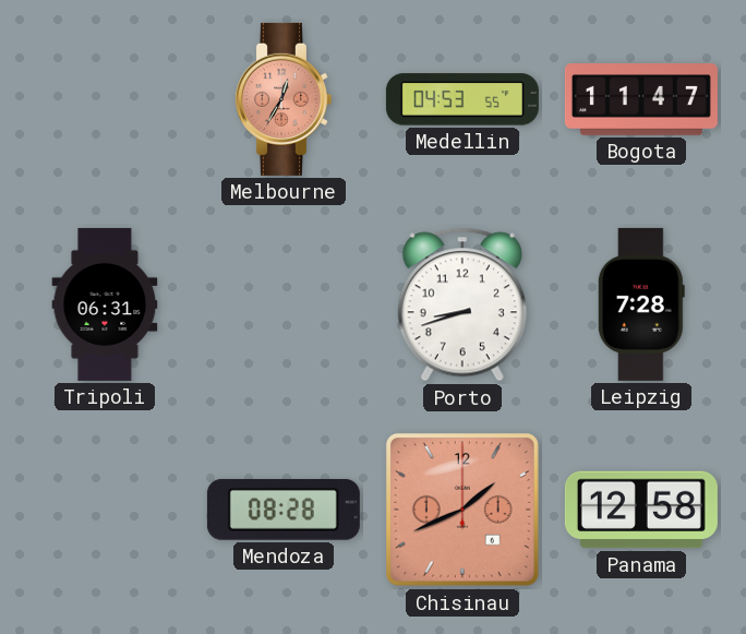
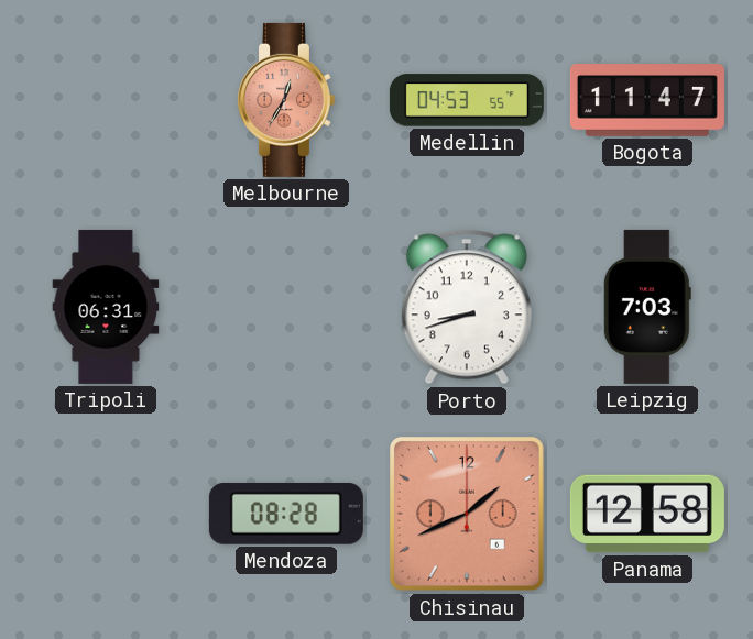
Leipzig: 7:28 -> 7:03 (647, 307)
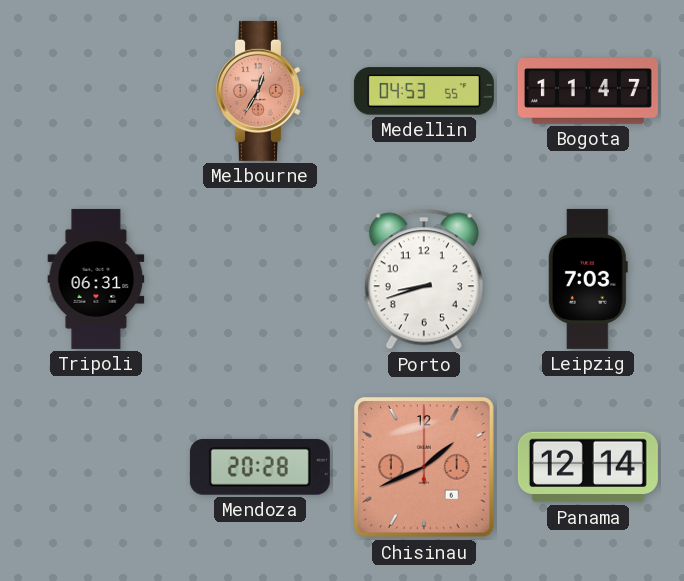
Mendoza: 08:28 -> 20:28 (260, 467)
Panama: 12:58 -> 12:14 (588, 467)
